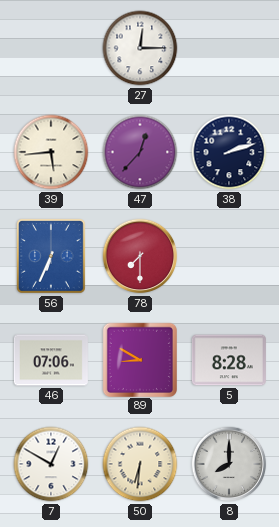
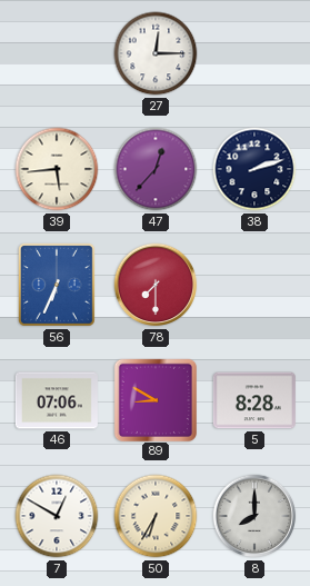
50: 6:31 -> 6:35 (156, 516)
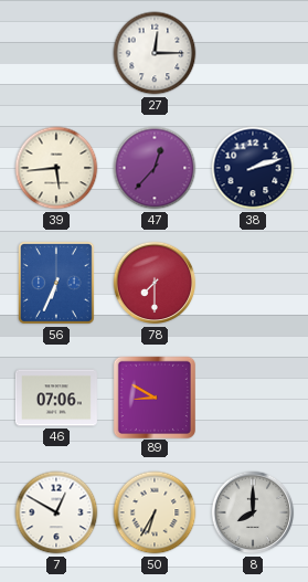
5: 8:28 -> none (254, 400)
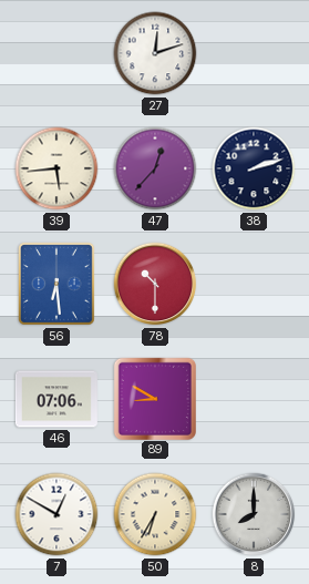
27: 12:15 -> 12:12 (155, 53)
56: 6:34 -> 6:29 (58, 285)
78: 7:30 -> 10:30 (155, 284)
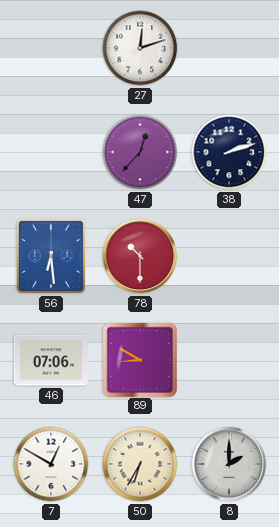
39: 5:44 -> none (56, 168)
8: 8:00 -> 2:00 (229, 464)
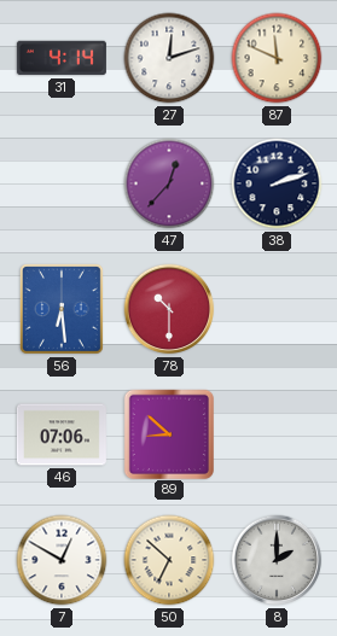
31: none -> 4:14 (62, 58)
87: none -> 11:49 (277, 58)
89: 8:50 -> 8:52 (168, 433)
50: 6:35 -> 6:52 (169, 560)
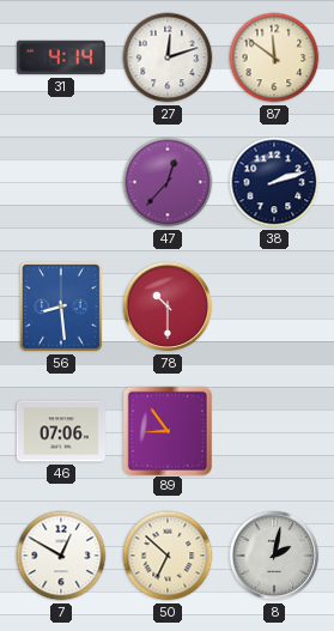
87: 11:49 -> 11:51 (274, 57)
56: 6:29 -> 8:29 (62, 308)
89: 8:52 -> 8:54 (166, 430)
8: 2:00 -> 2:02 (274, 556)
